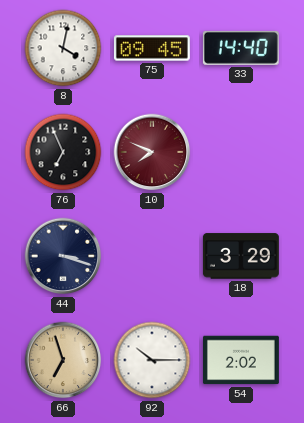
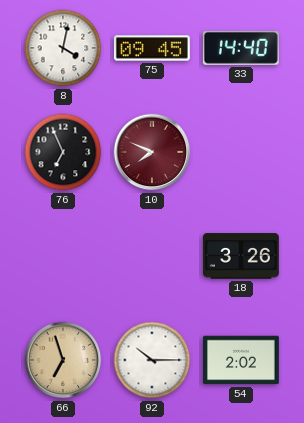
44: 3:18 -> none (63, 256)
18: 3:29 -> 3:26 (241, 256)
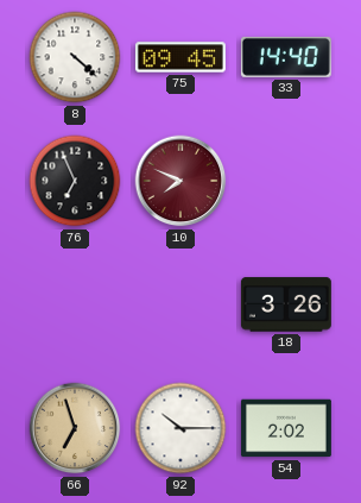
8: 4:02 -> 4:22 (75, 57)
